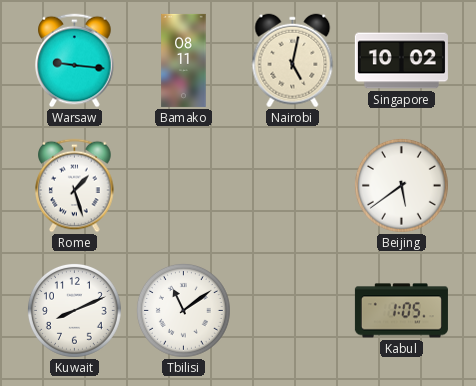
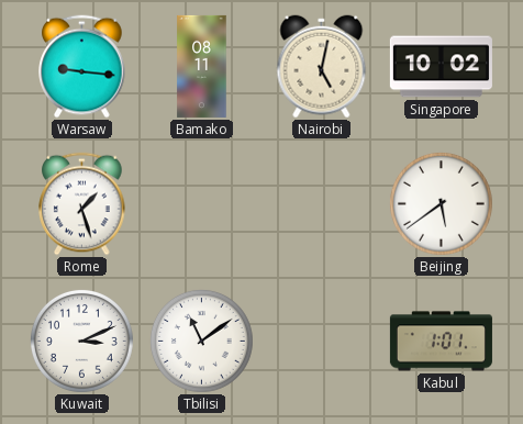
Kuwait: 8:11 -> 3:11 (81, 341)
Kabul: 1:05 -> 1:01 (441, 342)
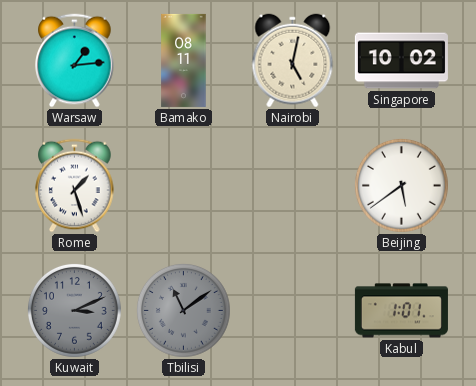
Warsaw: 9:16 -> 1:14 (75, 61)
Kuwait dial: white -> grey (74, 310)
Tbilisi dial: white -> grey (183, 310)
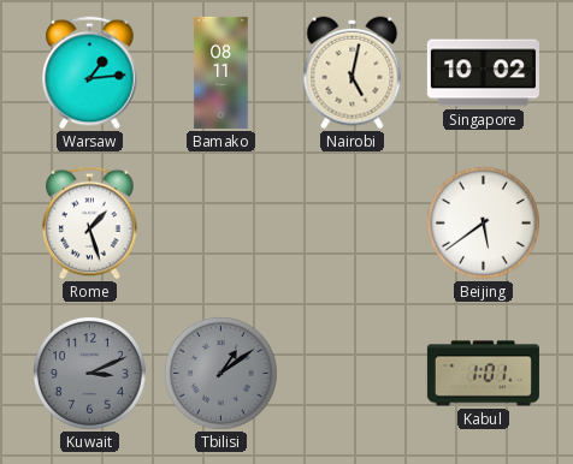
Tbilisi: 11:09 -> 1:09 (220, 373)
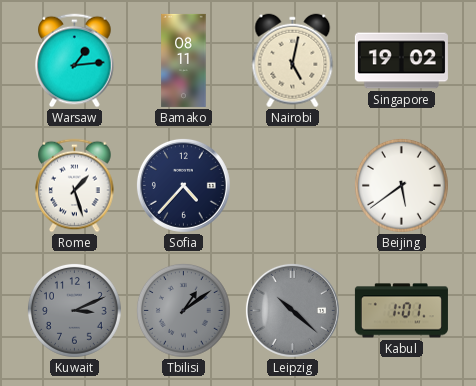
Singapore: 10:02 -> 19:02 (401, 61)
Sofia: none -> 4:37 (183, 185)
Leipzig: none -> 10:22 (292, 310)
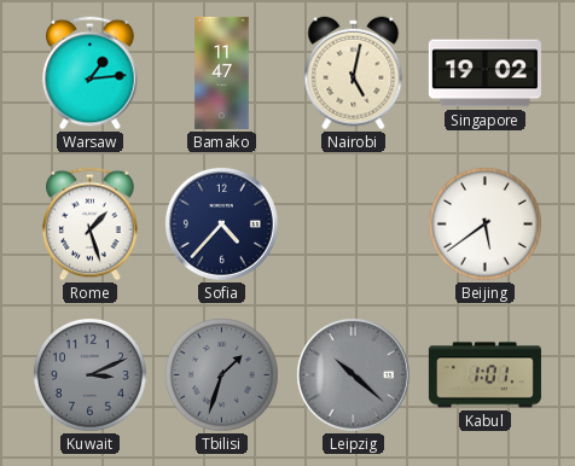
Bamako: 08:11 -> 11:47 (222, 72)
Tbilisi: 1:09 -> 1:33 (221, 374)
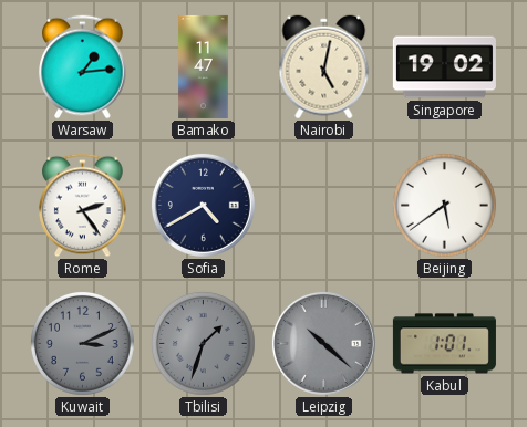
Rome: 1:27 -> 2:24 (83, 206)
Sofia: 4:37 -> 4:40 (203, 205)
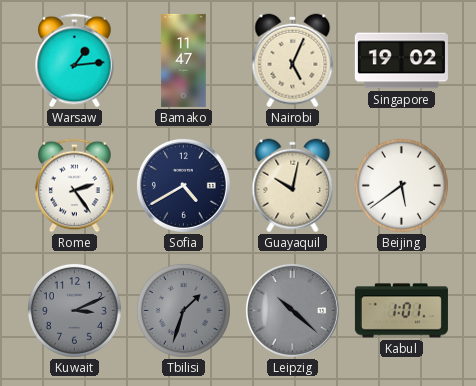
Nairobi: 5:02 -> 5:04 (293, 61)
Guayaquil: none -> 10:02 (293, 186)
